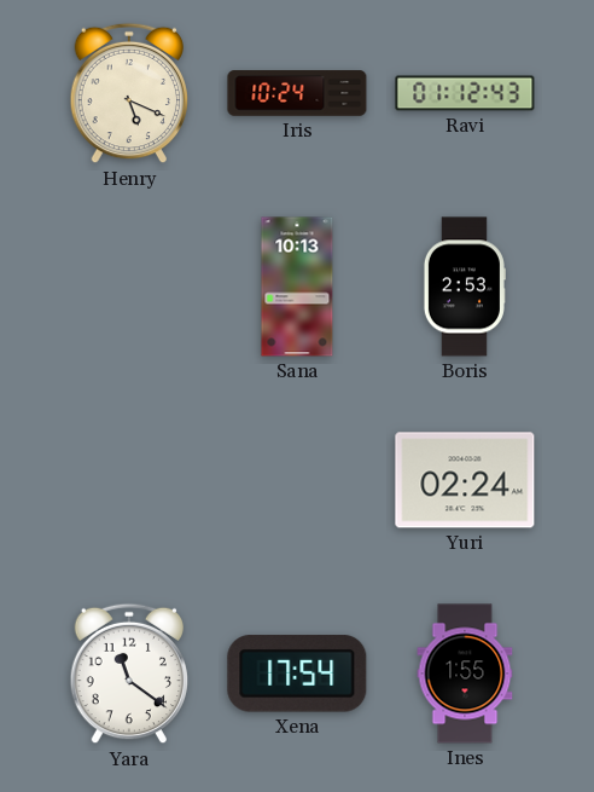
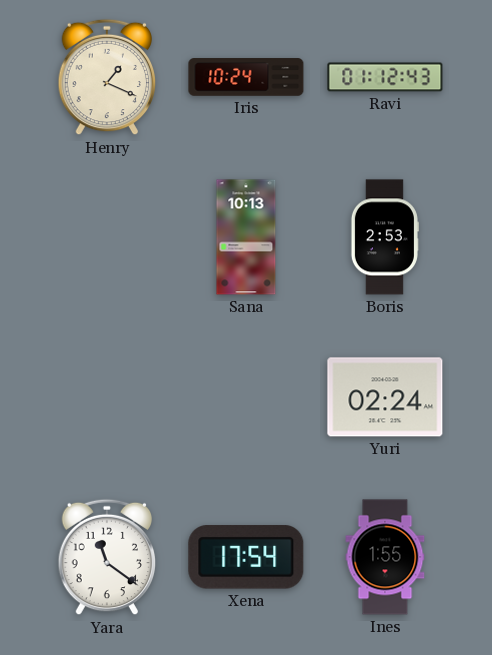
Henry: 5:19 -> 1:19 (107, 77)
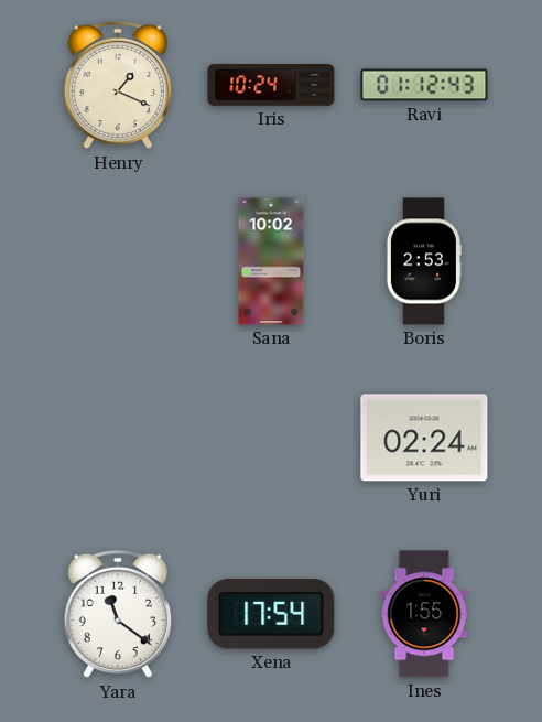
Sana: 10:13 -> 10:02 (271, 261)
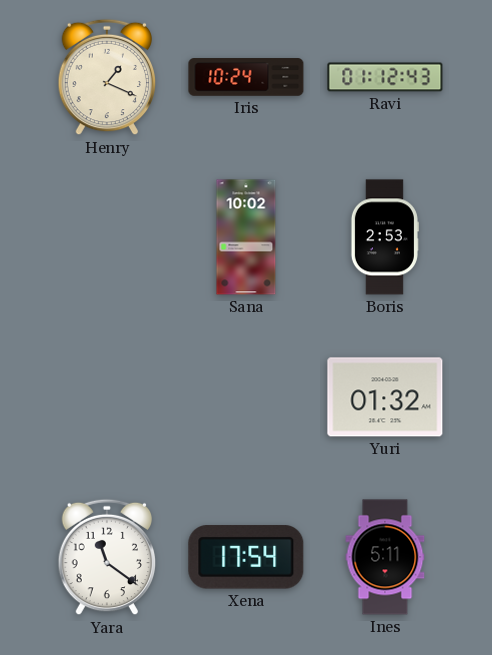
Yuri: 02:24 -> 01:32 (385, 397)
Ines: 1:55 -> 5:11 (385, 557)
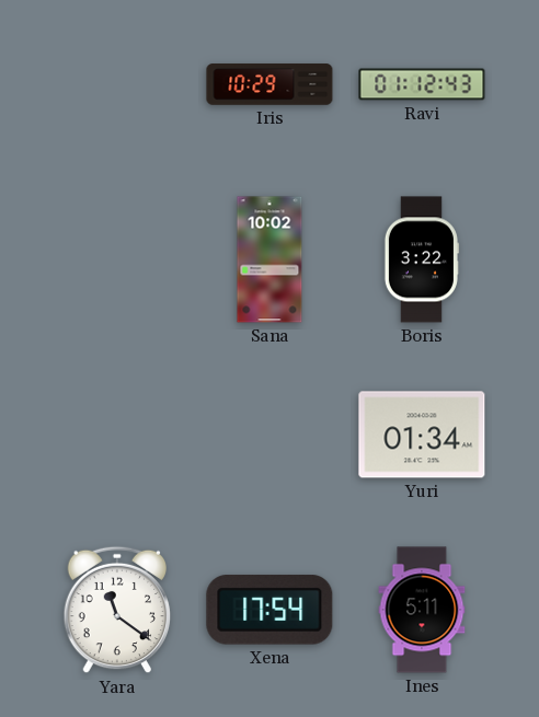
Henry: 1:19 -> none (107, 77)
Iris: 10:24 -> 10:29 (269, 84)
Boris: 2:53 -> 3:22 (421, 259)
Yuri: 01:32 -> 01:34 (422, 435)
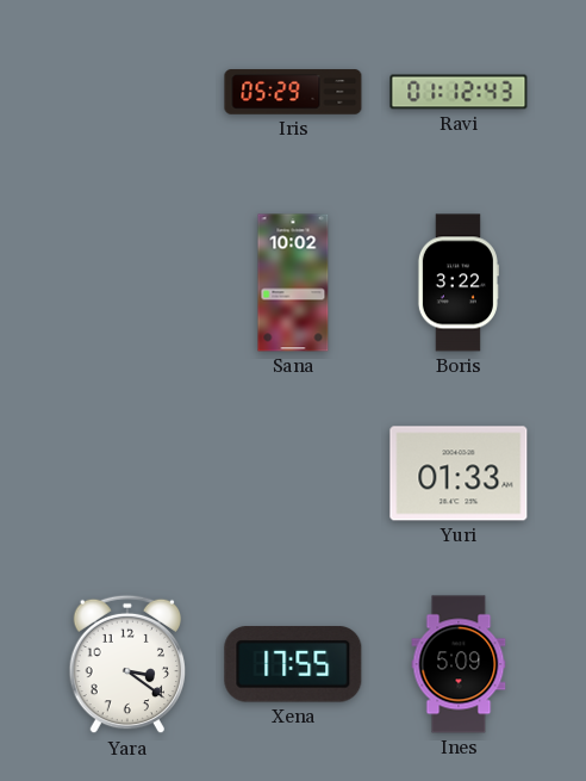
Iris: 10:29 -> 05:29 (293, 92)
Yuri: 01:34 -> 01:33 (459, 473)
Yara: 11:21 -> 3:21 (127, 664)
Xena: 17:54 -> 17:55 (293, 664)
Ines: 5:11 -> 5:09 (459, 664)
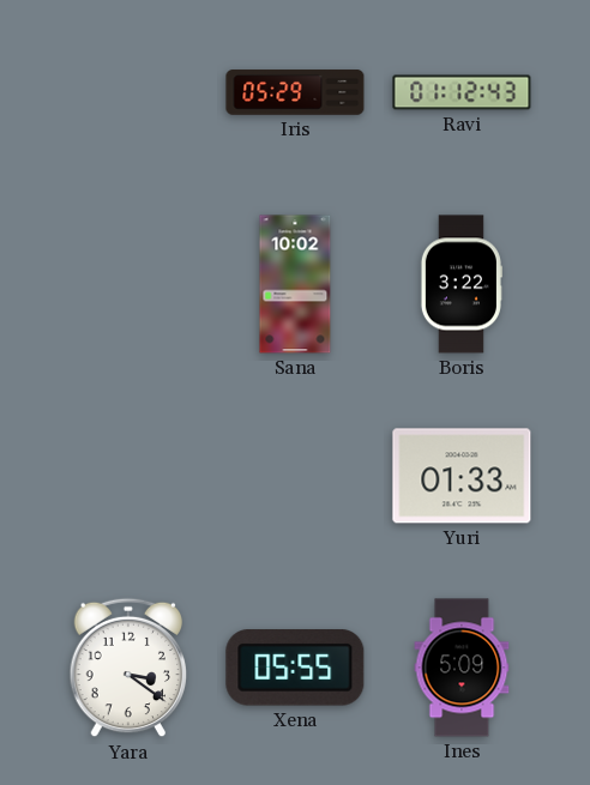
Xena: 17:55 -> 05:55 (295, 668)
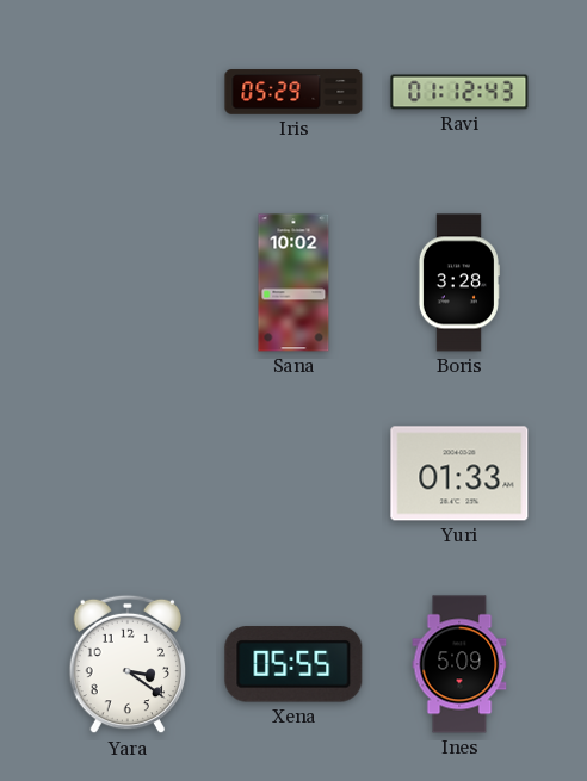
Boris: 3:22 -> 3:28 (458, 283)
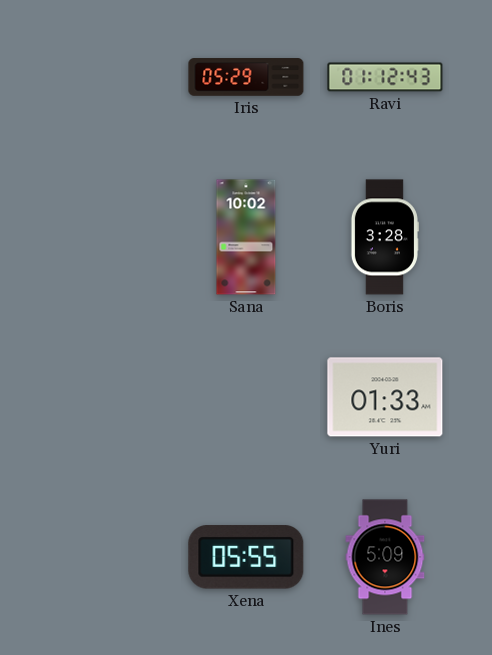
Yara: 3:21 -> none (128, 664)
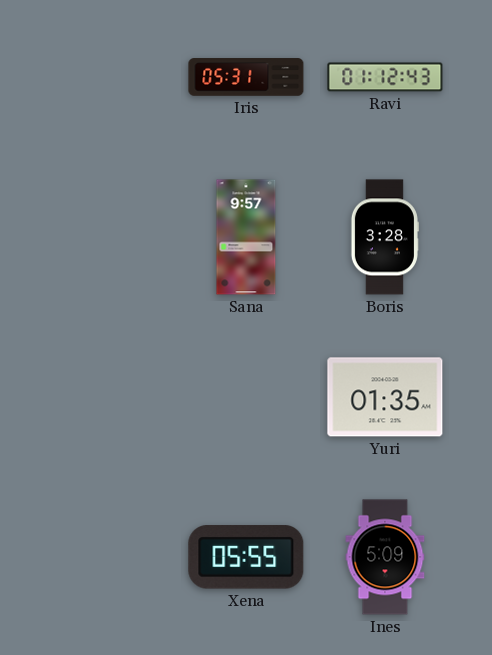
Iris: 05:29 -> 05:31 (246, 77)
Sana: 10:02 -> 9:57 (246, 237)
Yuri: 01:33 -> 01:35 (385, 397)
